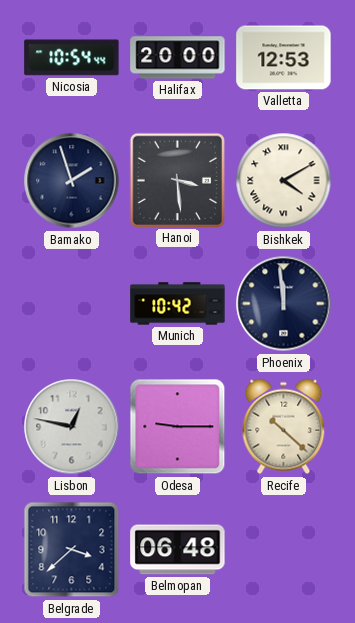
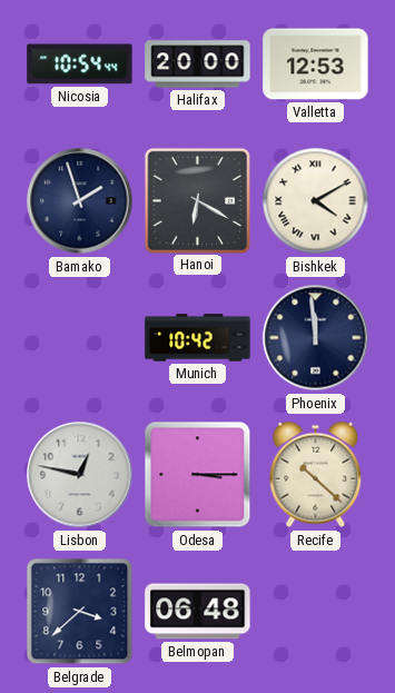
Hanoi: 3:29 -> 6:20 (197, 200)
Odesa: 9:15 -> 3:15 (198, 475)
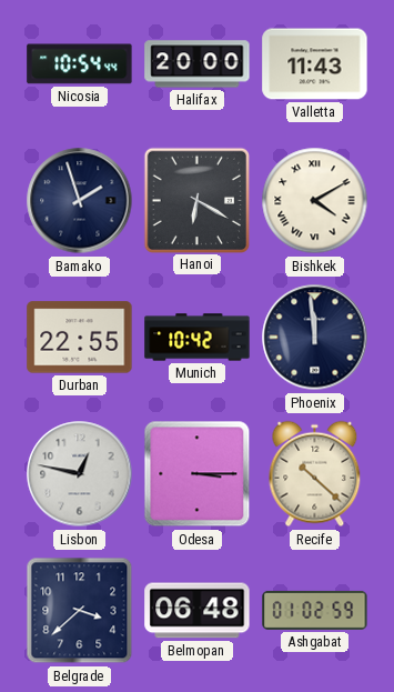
Valletta: 12:53 -> 11:43 (315, 64)
Durban: none -> 22:55 (80, 338)
Ashgabat: none -> 01:02 (315, 610)
